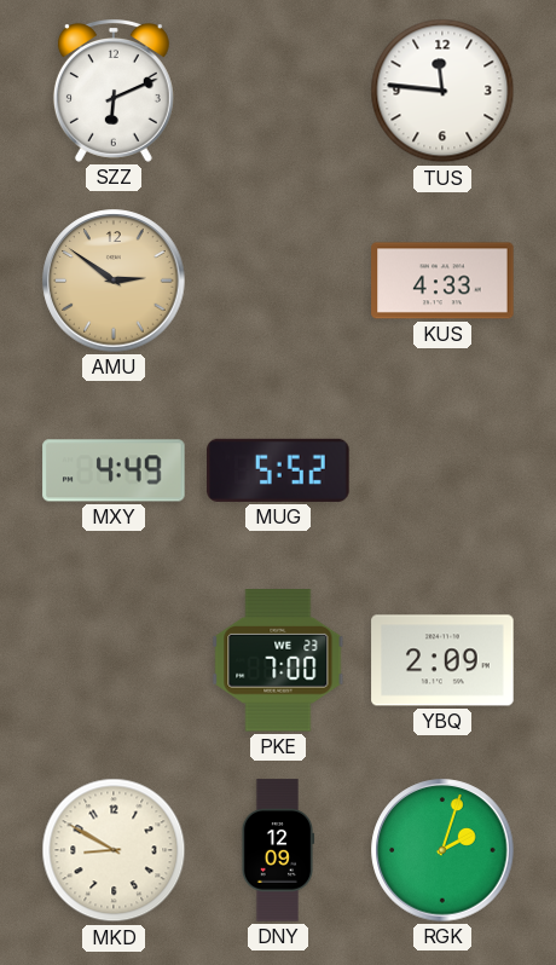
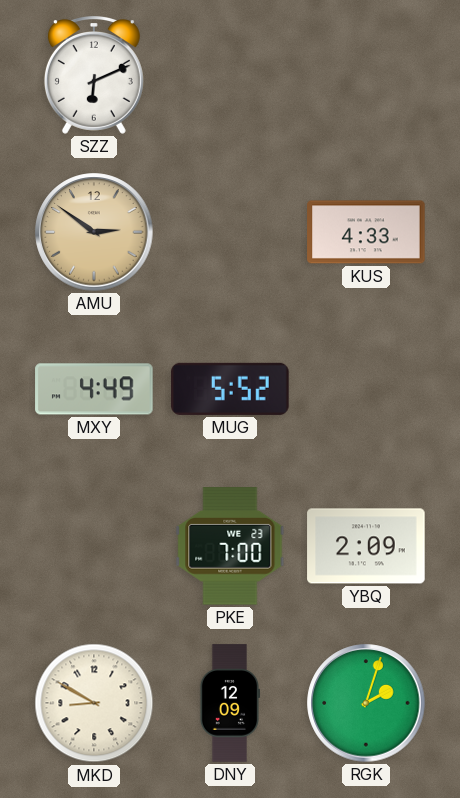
TUS: 11:46 -> none (442, 91)
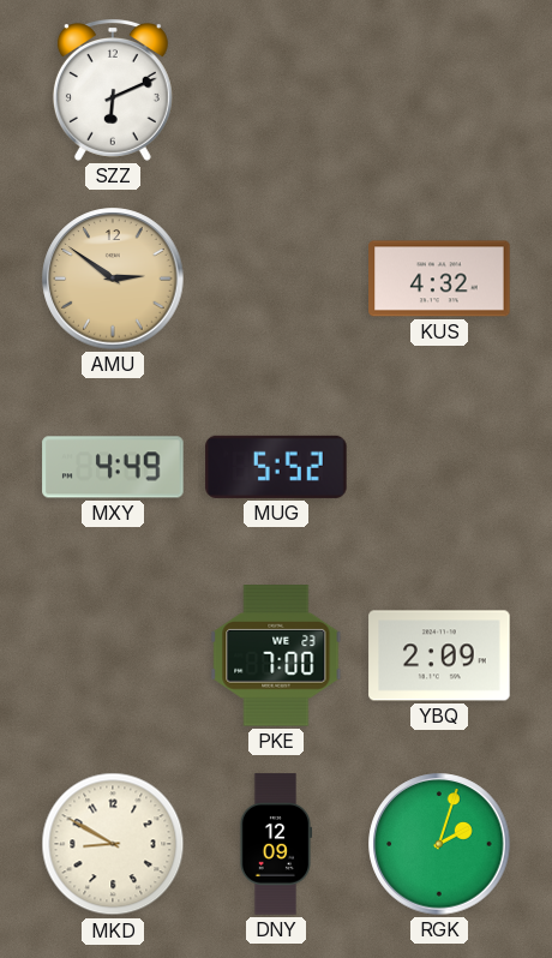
KUS: 4:33 -> 4:32 (439, 279)
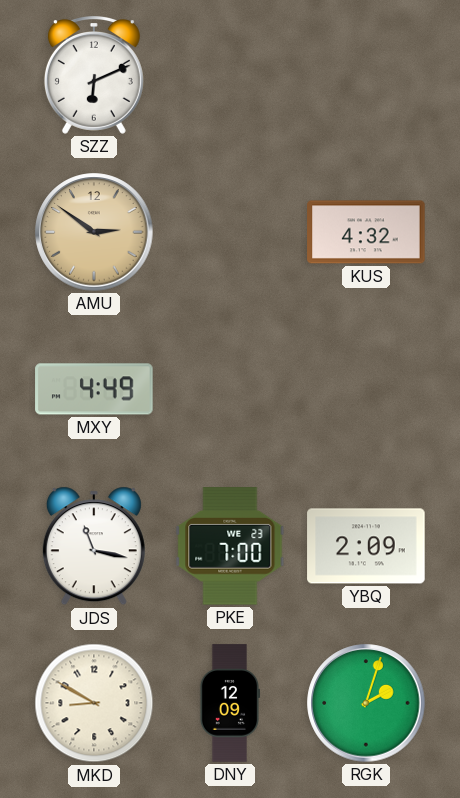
MUG: 5:52 -> none (276, 467)
JDS: none -> 11:17 (94, 546)
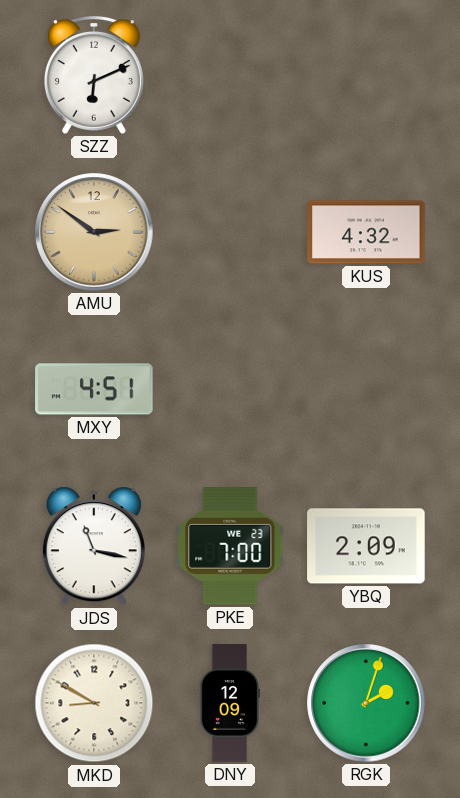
MXY: 4:49 -> 4:51 (94, 389)
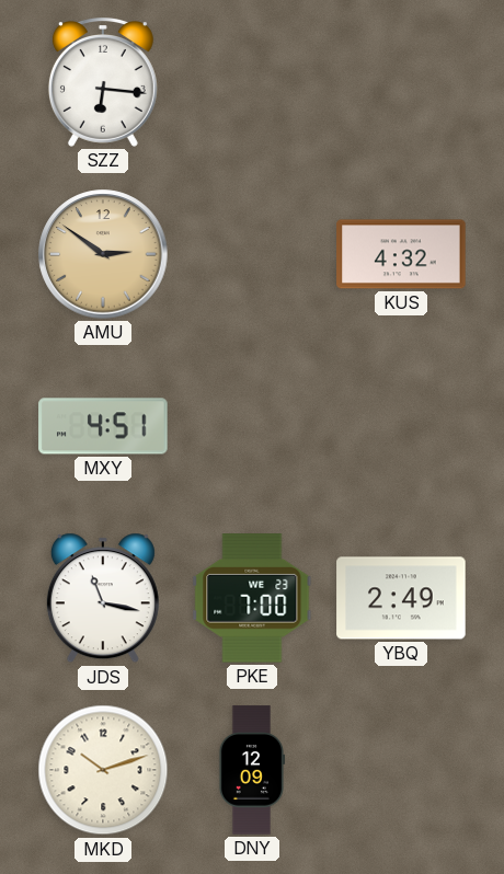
SZZ: 6:11 -> 6:16 (103, 83)
YBQ: 2:09 -> 2:49 (401, 598)
MKD: 8:50 -> 10:12 (103, 770)
RGK: 2:03 -> none (366, 703)
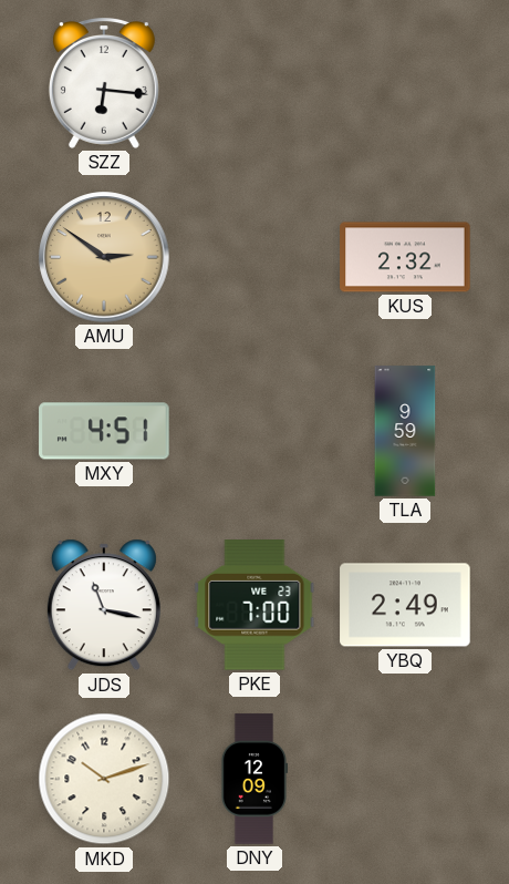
KUS: 4:32 -> 2:32 (405, 257)
TLA: none -> 9:59 (405, 431)
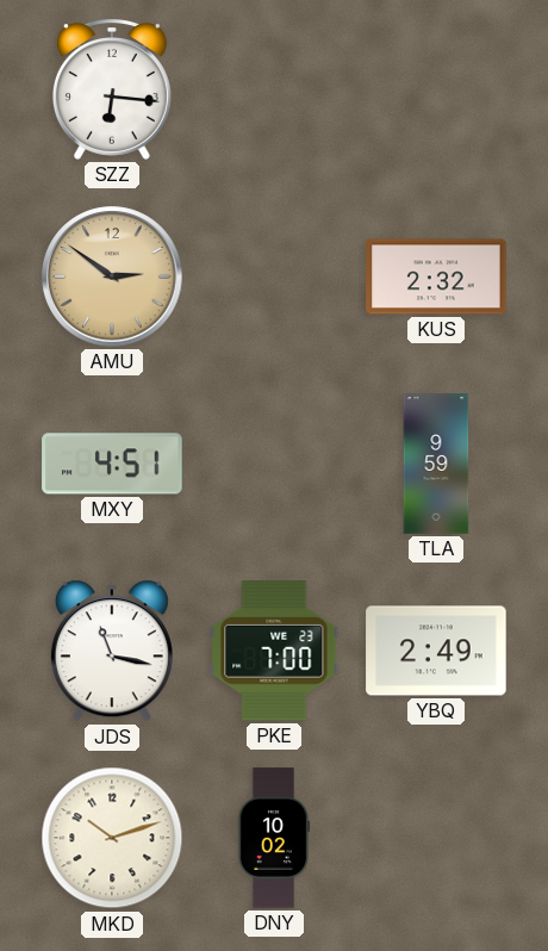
DNY: 12:09 -> 10:02 (274, 838)
